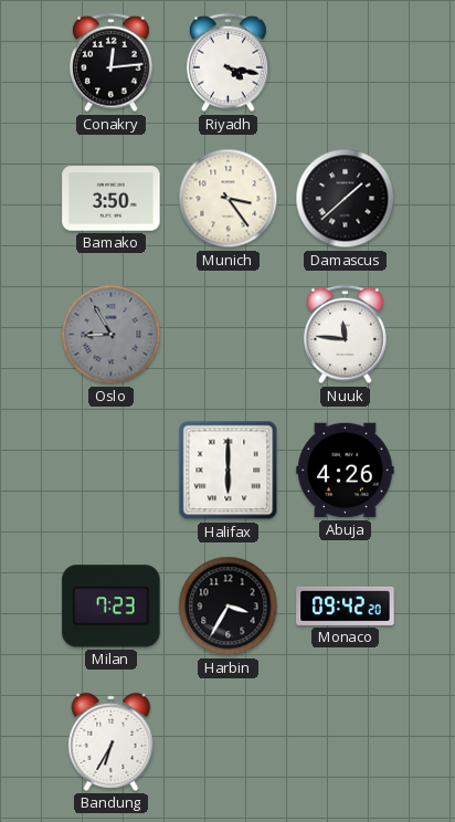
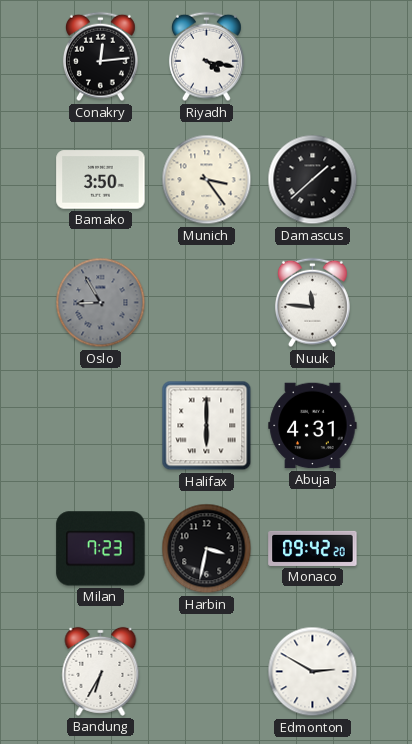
Abuja: 4:26 -> 4:31 (313, 426)
Harbin: 3:35 -> 3:32 (207, 549)
Edmonton: none -> 2:50 (313, 672)
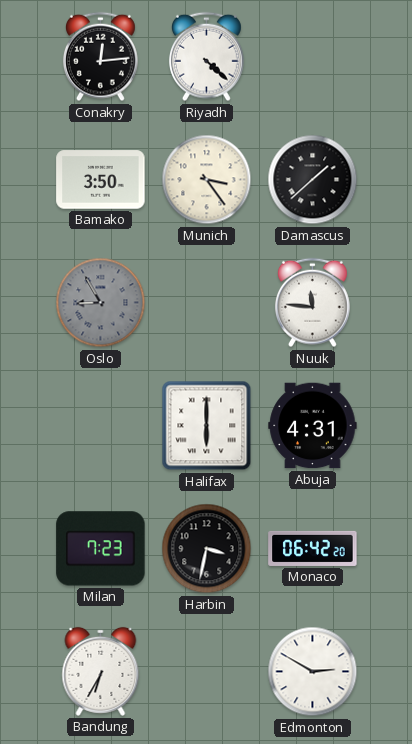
Riyadh: 4:17 -> 4:22 (206, 57)
Monaco: 09:42 -> 06:42 (313, 548)
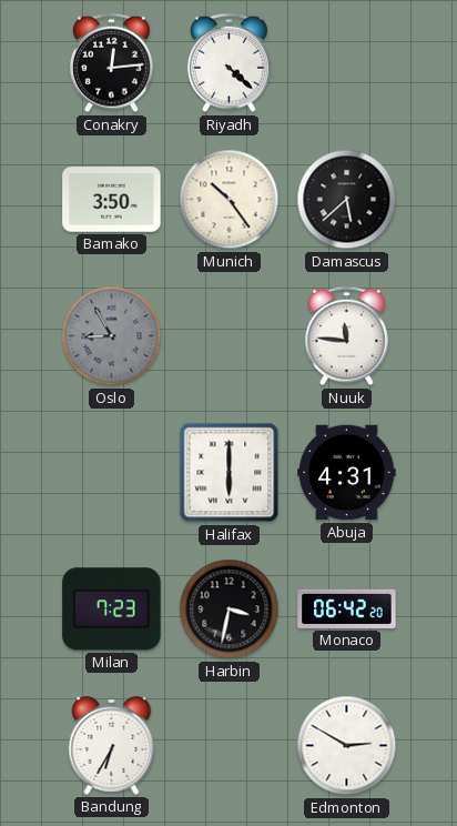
Munich: 3:24 -> 10:24 (230, 200)
Damascus: 1:38 -> 5:38 (347, 200)
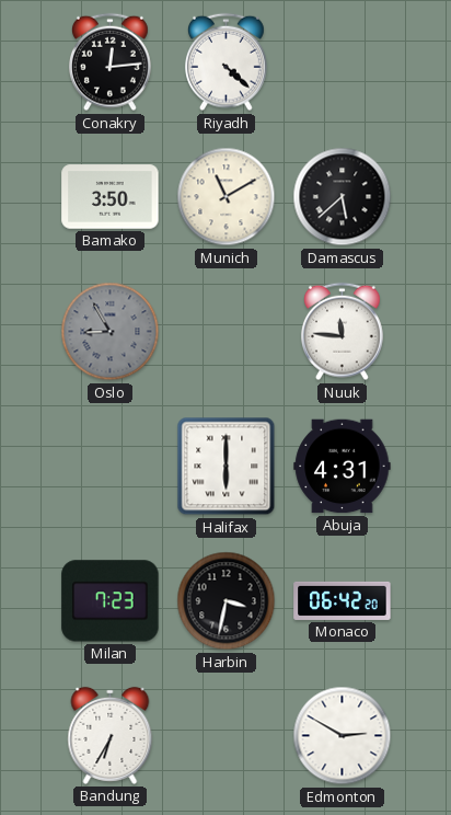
Munich: 10:24 -> 11:10 (227, 197)
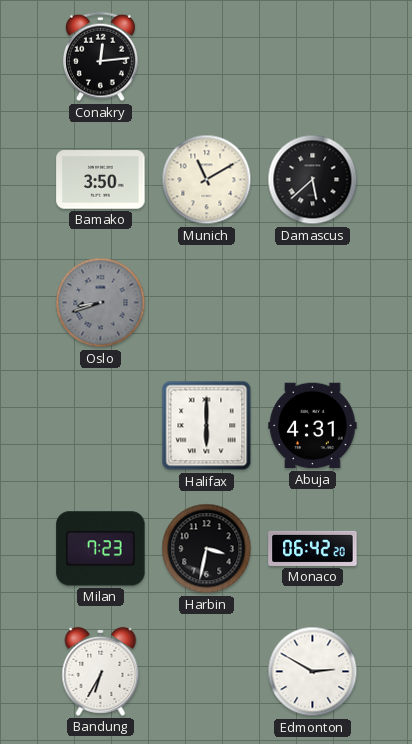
Riyadh: 4:22 -> none (225, 62)
Oslo: 8:55 -> 8:42 (101, 303)
Nuuk: 11:46 -> none (342, 332)
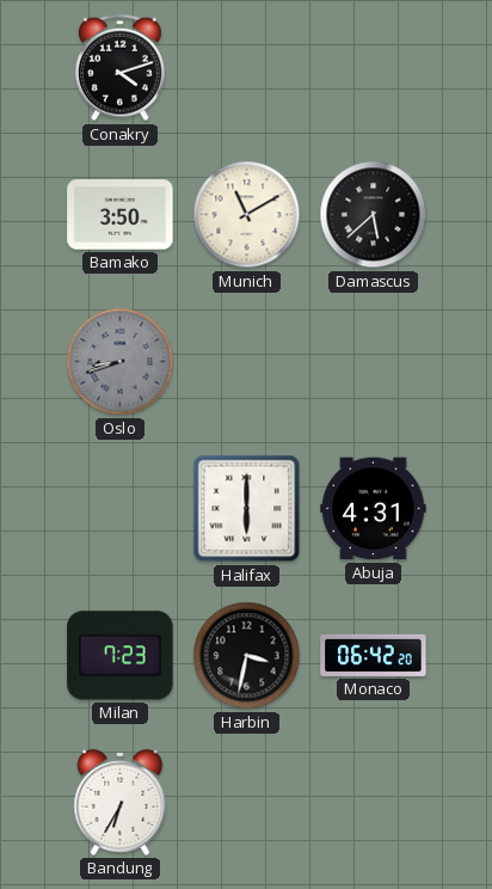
Conakry: 12:14 -> 4:12 (119, 68)
Edmonton: 2:50 -> none (313, 672)
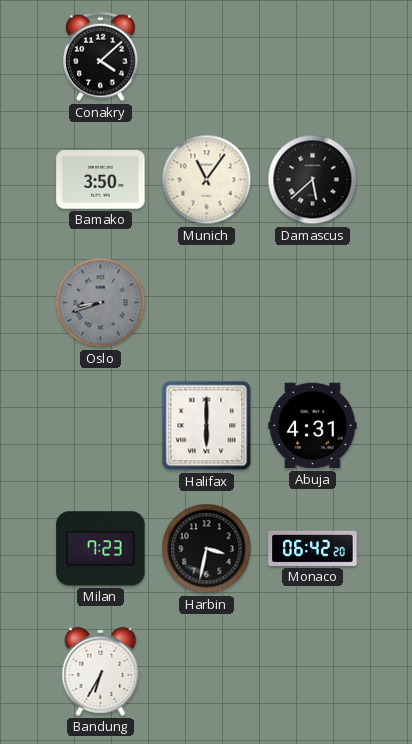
Conakry: 4:12 -> 4:08 (100, 57)
Munich: 11:10 -> 11:06 (207, 180)
